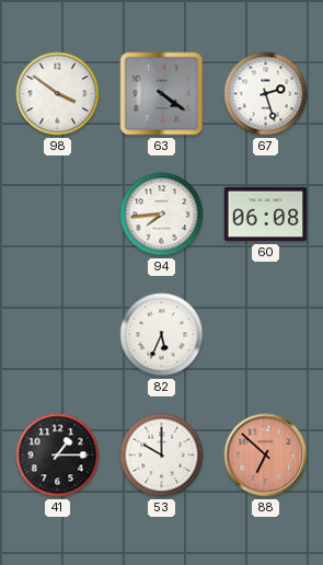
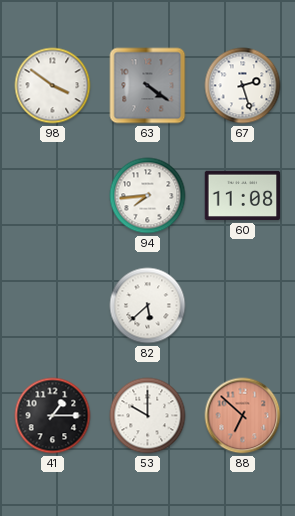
60: 06:08 -> 11:08 (243, 196)
82: 5:34 -> 5:38 (148, 306)
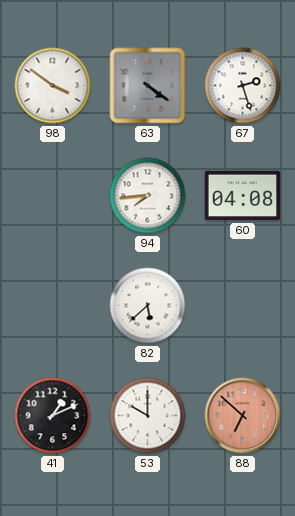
60: 11:08 -> 04:08 (243, 196)
41: 1:15 -> 1:11 (53, 416)
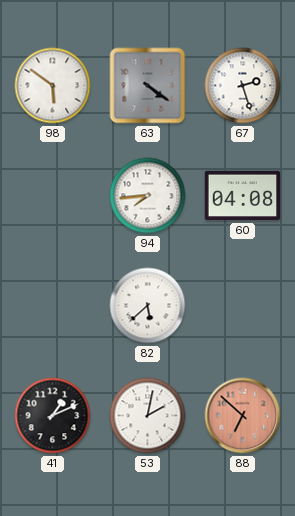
98: 3:51 -> 5:51 (53, 86)
53: 10:00 -> 2:02 (148, 416)
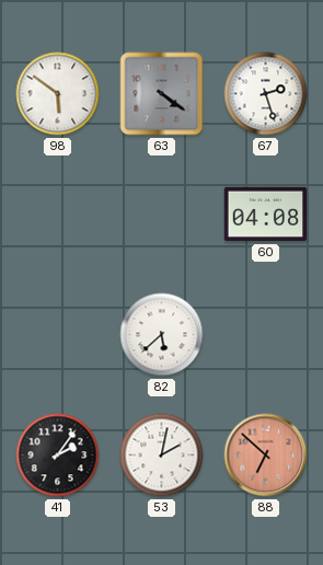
94: 7:44 -> none (148, 196)
41: 1:11 -> 2:06 (58, 456)
